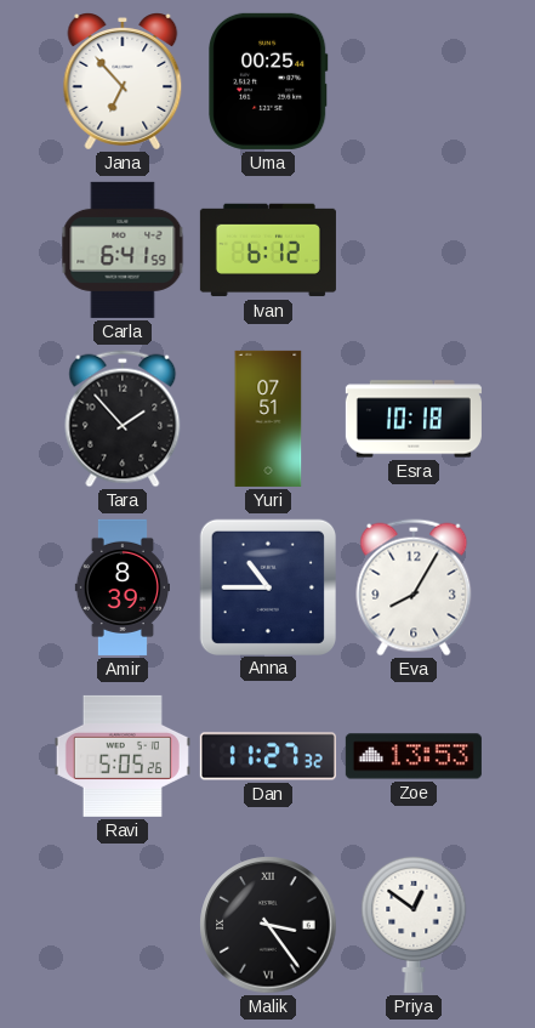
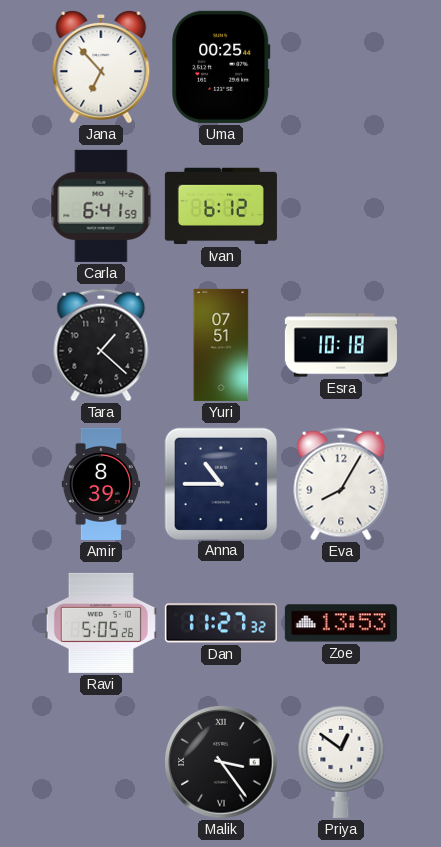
Tara: 1:53 -> 1:22 (101, 345)
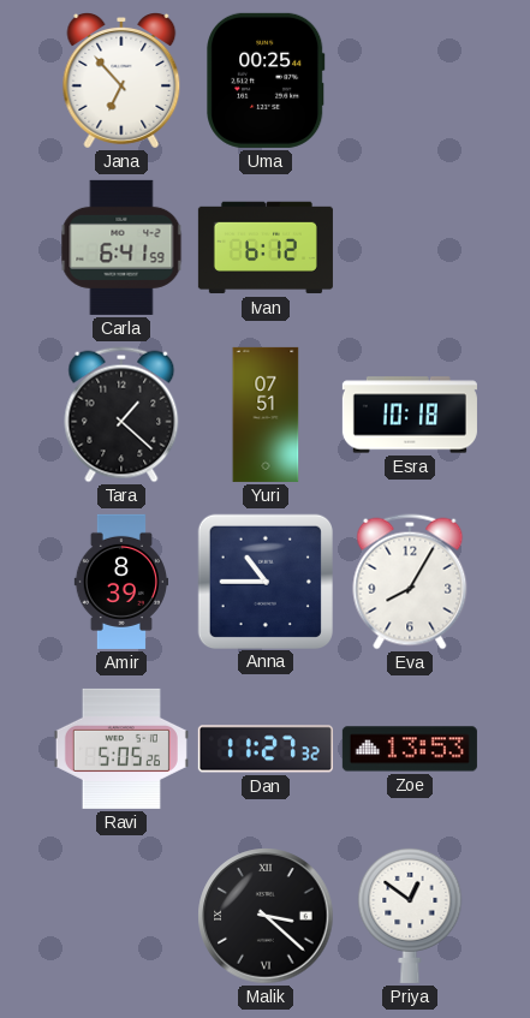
Malik: 3:24 -> 3:22 (266, 916)
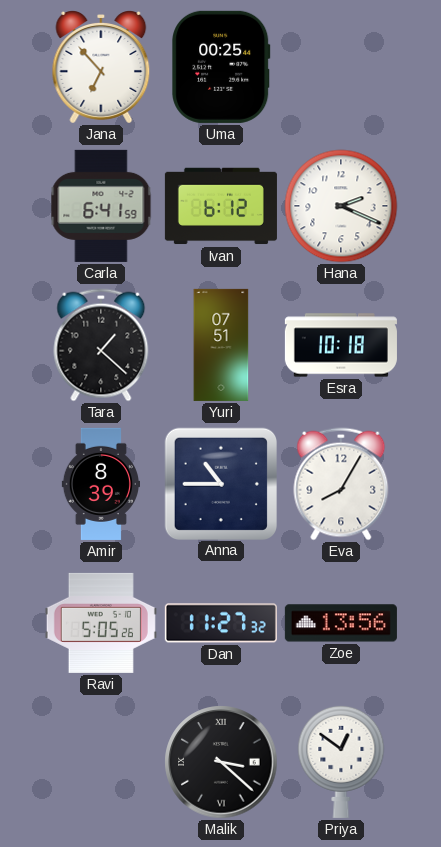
Hana: none -> 2:19 (341, 206)
Zoe: 13:53 -> 13:56 (341, 623)
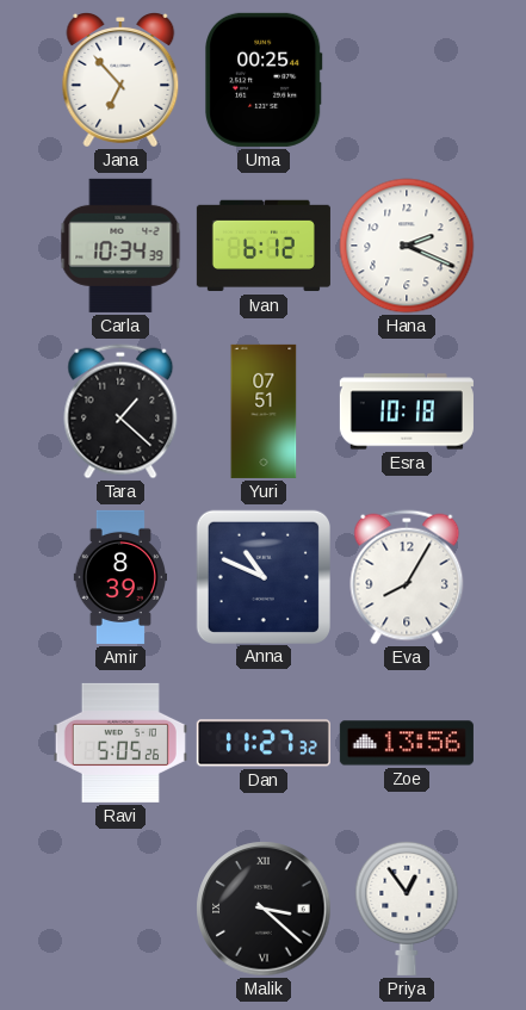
Carla: 6:41 -> 10:34 (120, 246)
Anna: 10:45 -> 10:49 (262, 576)
Priya: 12:51 -> 12:54 (407, 907)
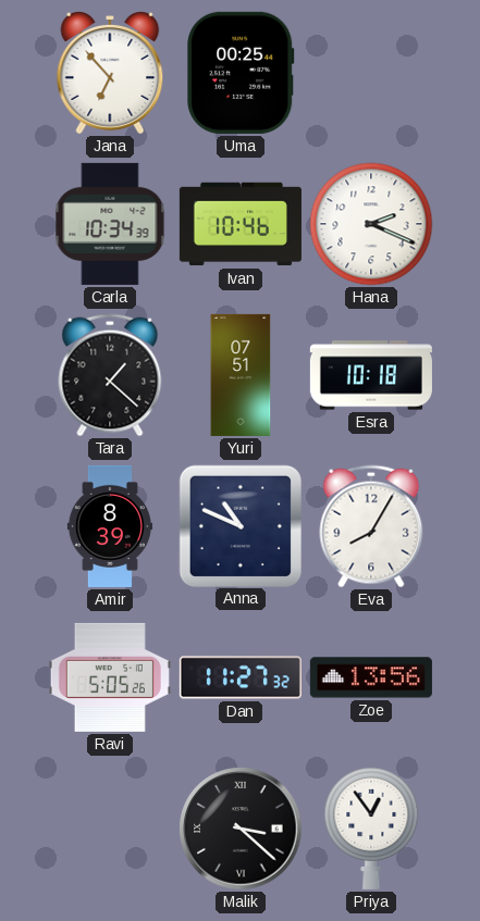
Ivan: 6:12 -> 10:46 (241, 224)
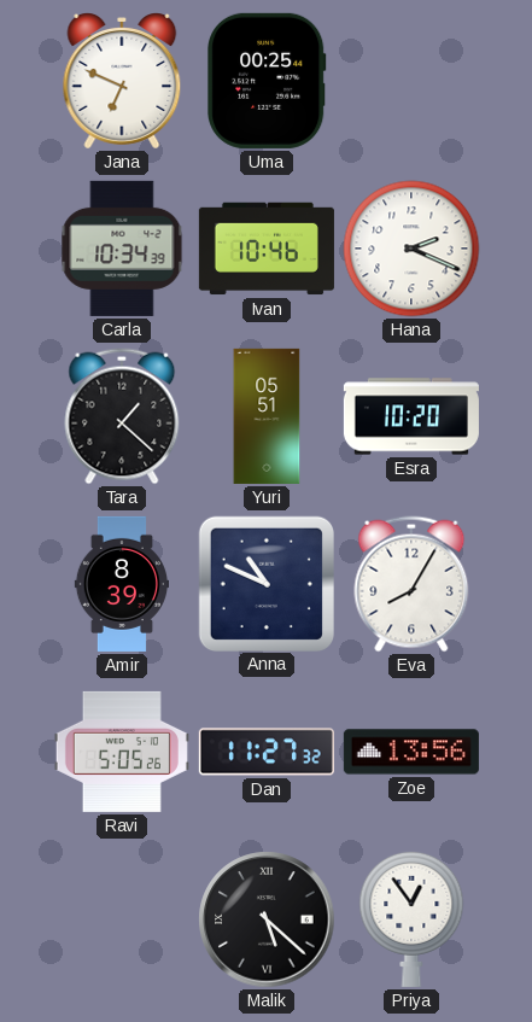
Jana: 6:53 -> 6:49 (122, 82)
Yuri: 07:51 -> 05:51 (267, 416)
Esra: 10:18 -> 10:20 (411, 416)
Malik: 3:22 -> 5:22 (267, 919)
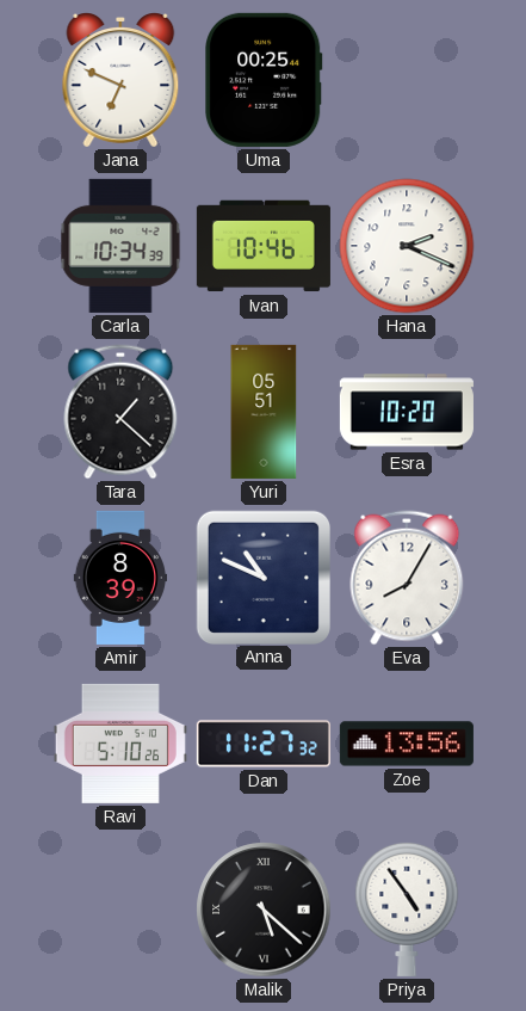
Ravi: 5:05 -> 5:10 (120, 744)
Priya: 12:54 -> 4:54 (407, 908)
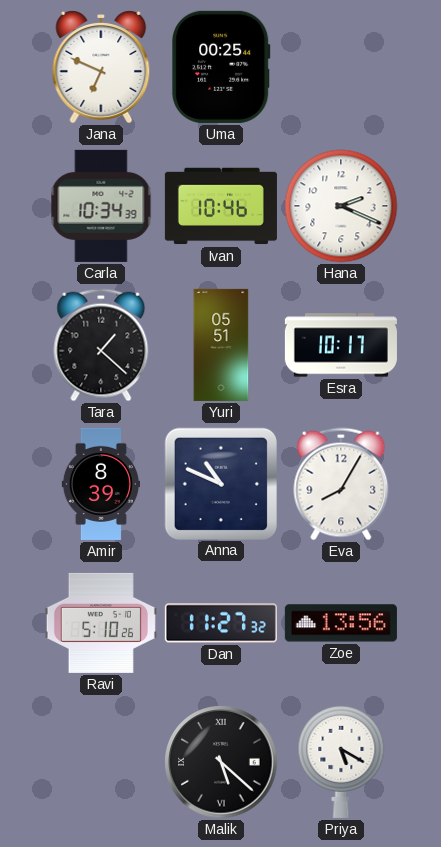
Esra: 10:20 -> 10:17 (341, 345)
Priya: 4:54 -> 5:20 (341, 761)
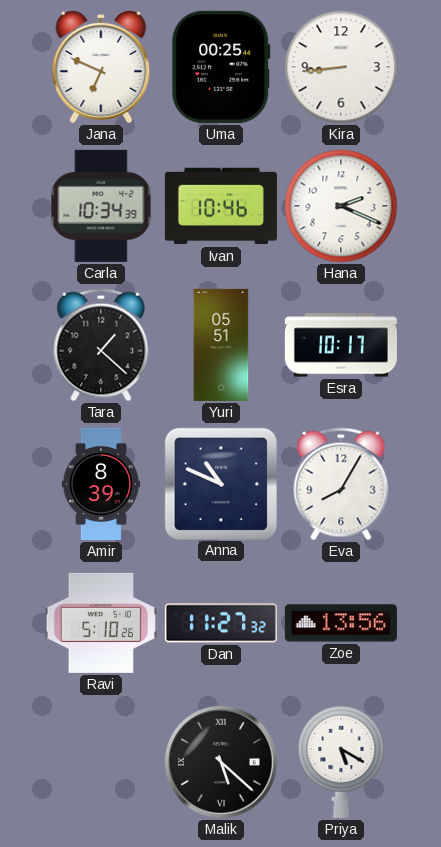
Kira: none -> 8:44 (341, 67)
